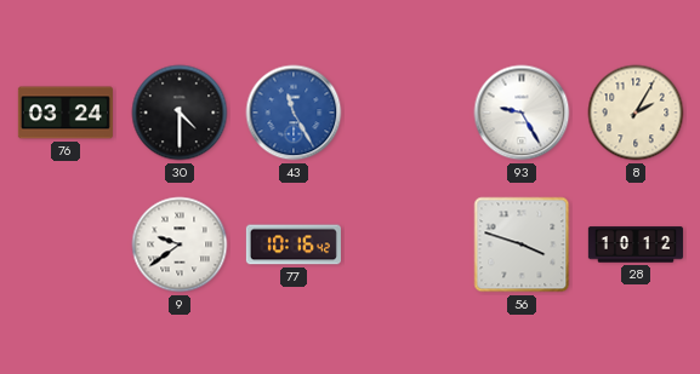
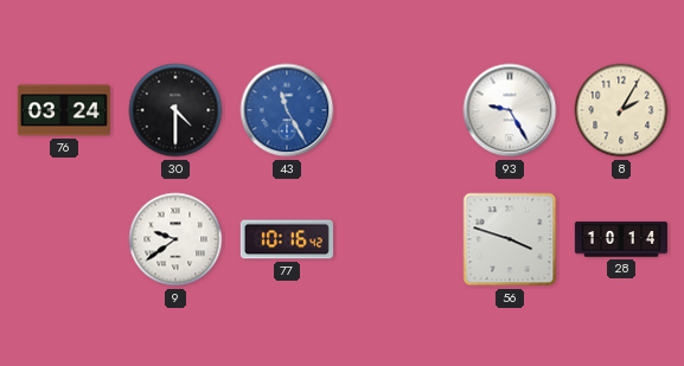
28: 10:12 -> 10:14 (621, 239)
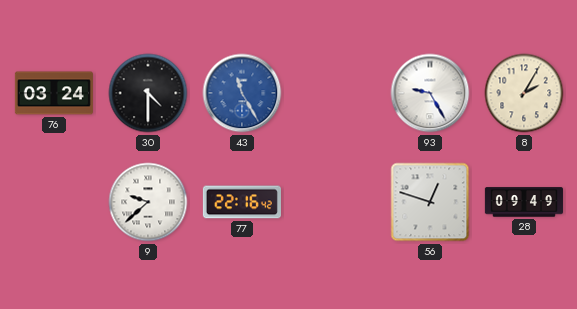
9: 9:39 -> 9:38 (148, 202)
77: 10:16 -> 22:16 (242, 202)
56: 3:48 -> 12:48 (430, 202)
28: 10:14 -> 09:49 (524, 202)
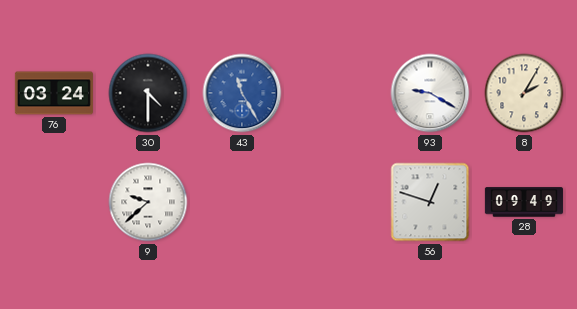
93: 9:25 -> 9:20 (430, 93)
77: 22:16 -> none (242, 202)
